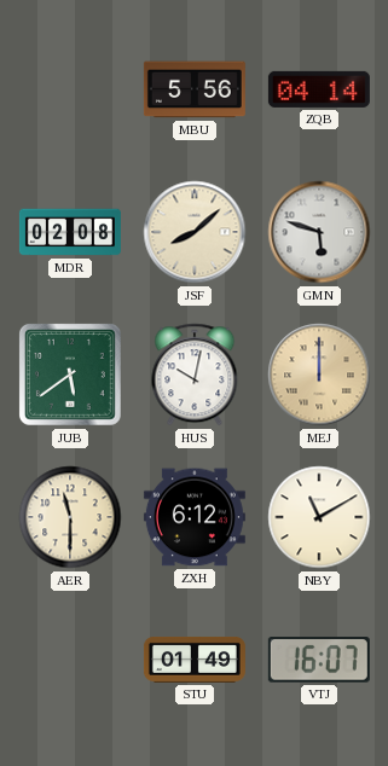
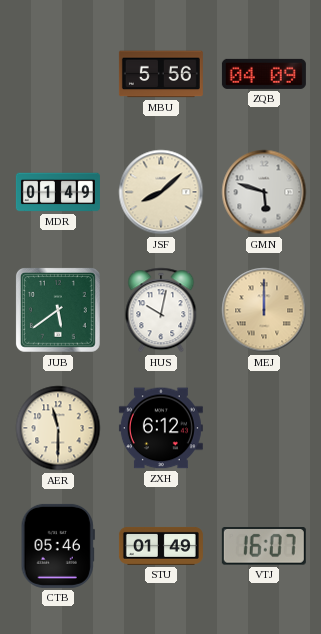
ZQB: 04:14 -> 04:09 (264, 74)
MDR: 02:08 -> 01:49 (58, 192)
NBY: 11:10 -> none (319, 517)
CTB: none -> 05:46 (58, 546)
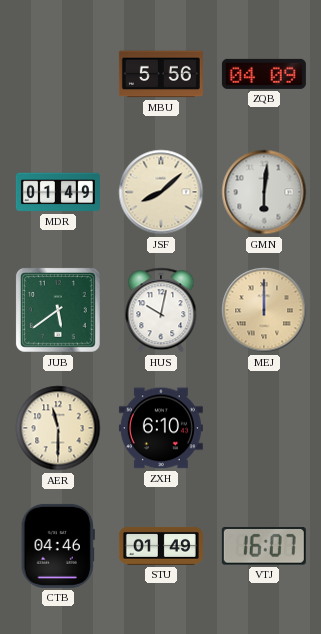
GMN: 5:48 -> 6:01 (264, 192)
ZXH: 6:12 -> 6:10 (161, 428)
CTB: 05:46 -> 04:46 (58, 546)
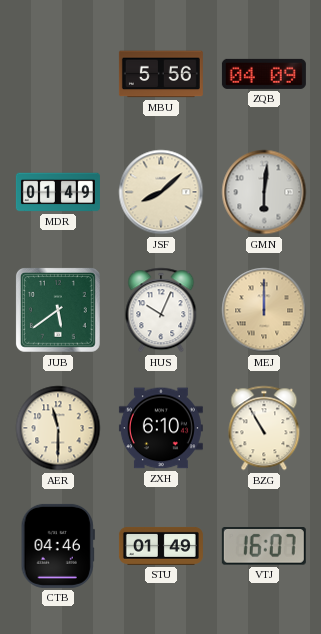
HUS: 10:02 -> 10:04 (161, 310)
BZG: none -> 10:55 (264, 428)
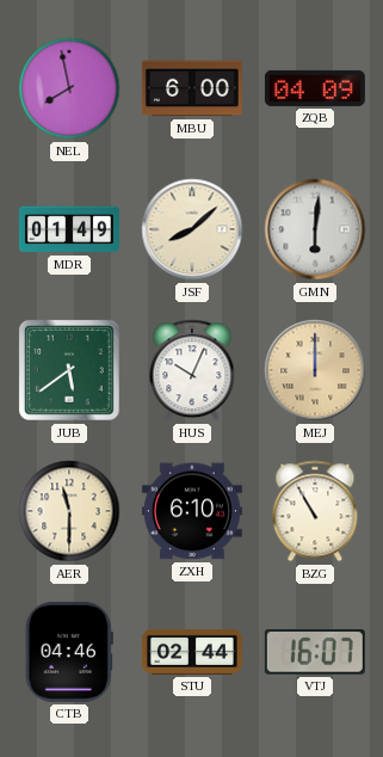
NEL: none -> 7:58 (69, 88)
MBU: 5:56 -> 6:00 (192, 88)
STU: 01:49 -> 02:44 (192, 652)
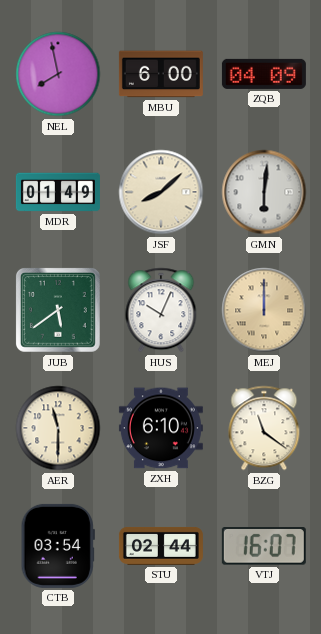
BZG: 10:55 -> 11:21 (264, 428)
CTB: 04:46 -> 03:54 (58, 546)
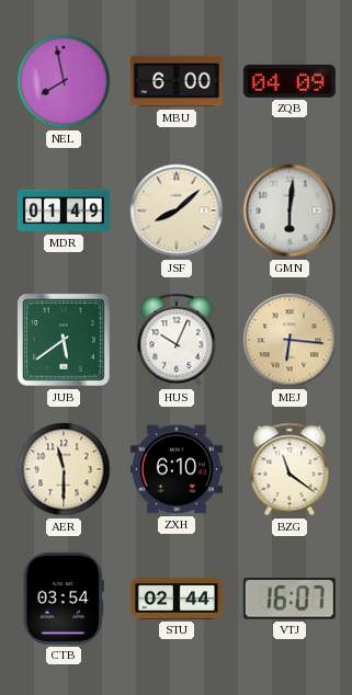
MEJ: 12:00 -> 6:16 (289, 340)
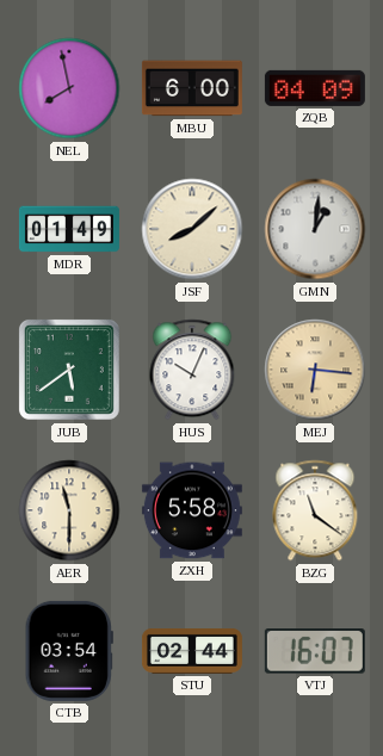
GMN: 6:01 -> 1:01 (315, 229)
ZXH: 6:10 -> 5:58 (192, 510)
